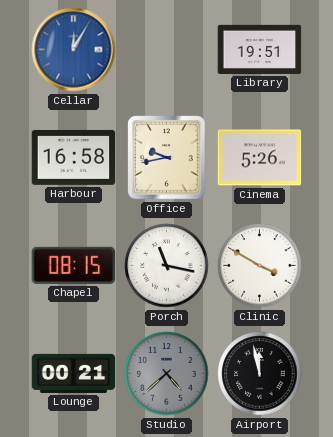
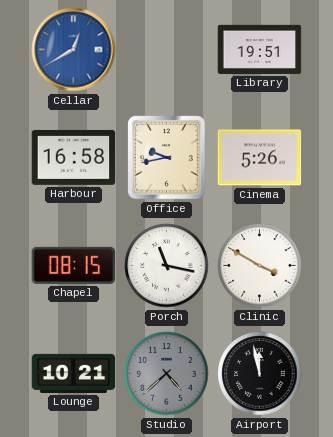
Cellar: 12:05 -> 12:40 (74, 50)
Lounge: 00:21 -> 10:21 (74, 373)
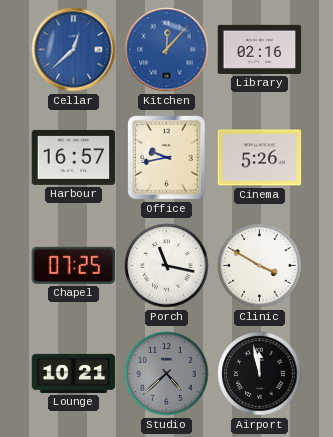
Cellar: 12:40 -> 12:38 (74, 50)
Kitchen: none -> 12:07 (167, 50)
Library: 19:51 -> 02:16 (260, 49)
Harbour: 16:58 -> 16:57 (74, 157)
Chapel: 08:15 -> 07:25 (74, 265)
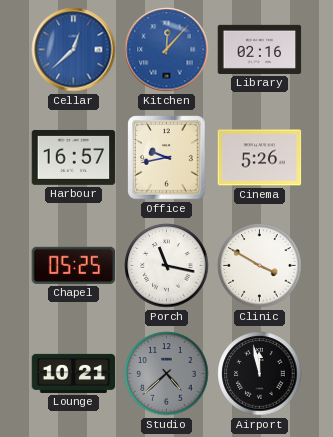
Chapel: 07:25 -> 05:25 (74, 265)
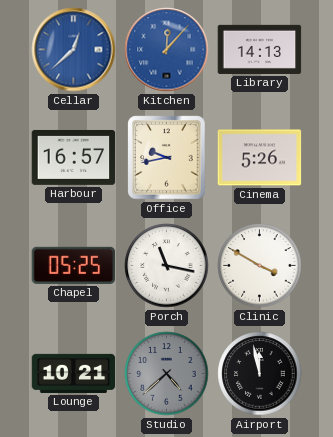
Library: 02:16 -> 14:13 (260, 49)
